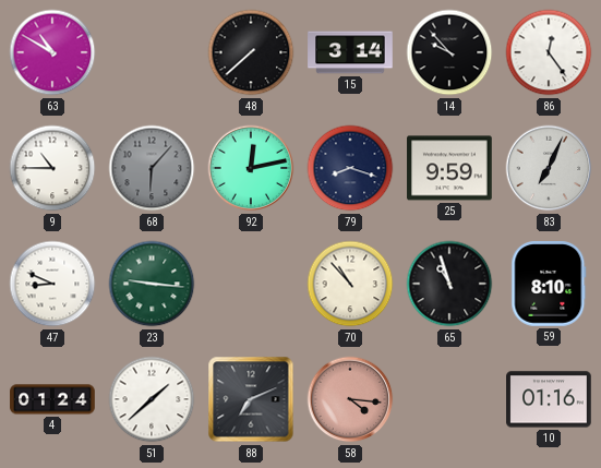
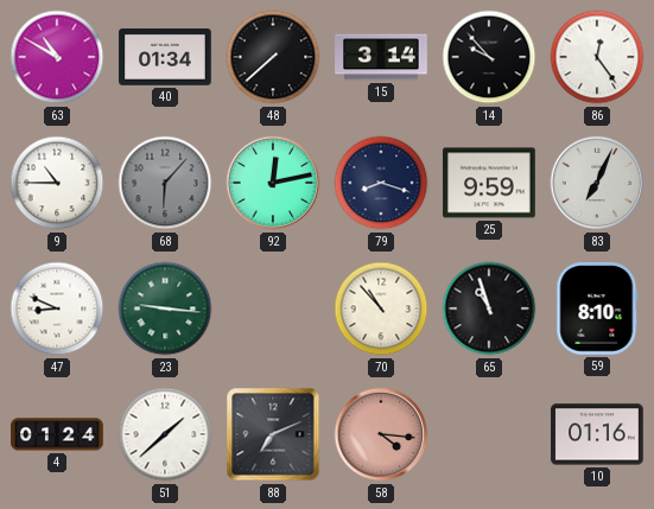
40: none -> 01:34 (165, 58)
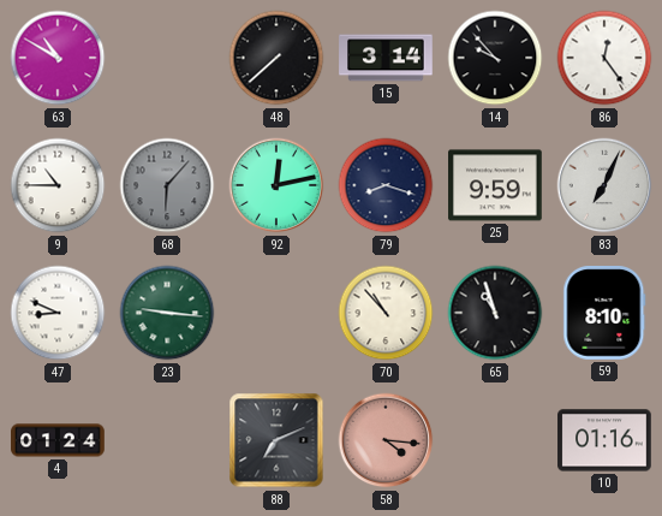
40: 01:34 -> none (165, 58)
51: 1:38 -> none (165, 434)
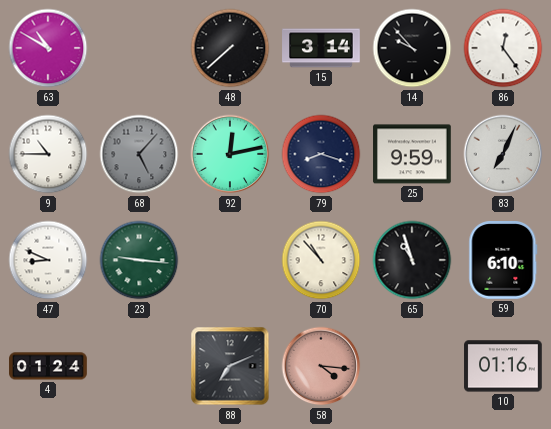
68: 6:07 -> 5:07 (139, 154)
59: 8:10 -> 6:10 (503, 261)
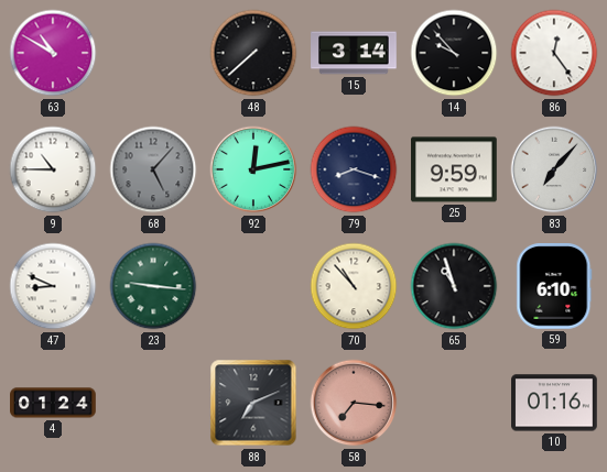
83: 7:04 -> 7:07 (554, 169)
58: 4:16 -> 7:16 (354, 403)
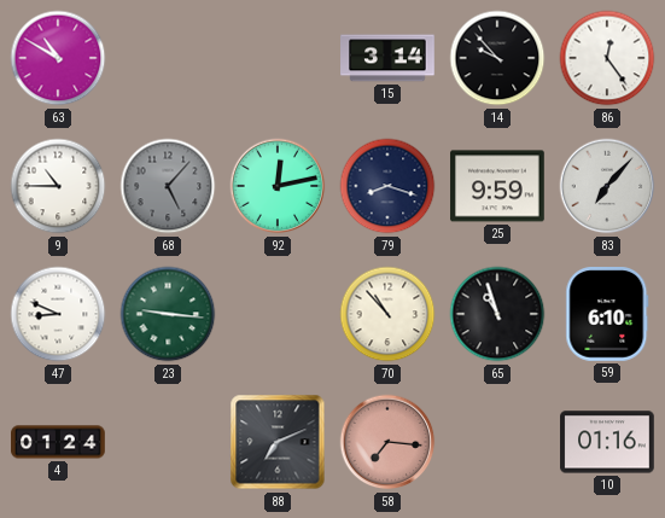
48: 7:38 -> none (253, 53)
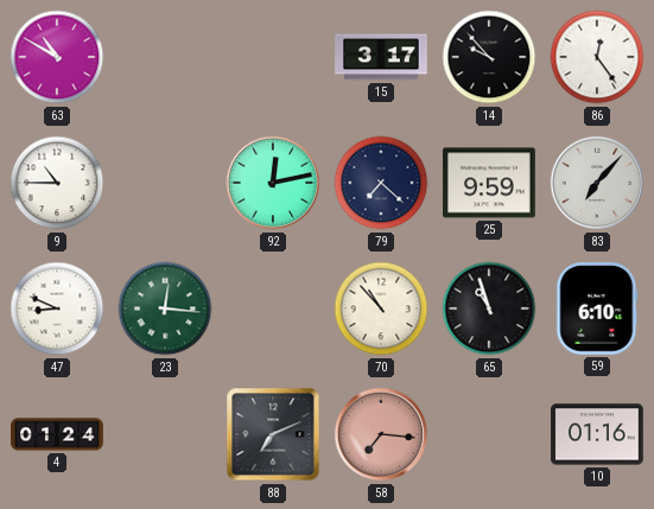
15: 3:14 -> 3:17 (381, 57)
68: 5:07 -> none (168, 186)
79: 8:18 -> 7:22 (381, 183)
23: 9:16 -> 12:16 (165, 308)
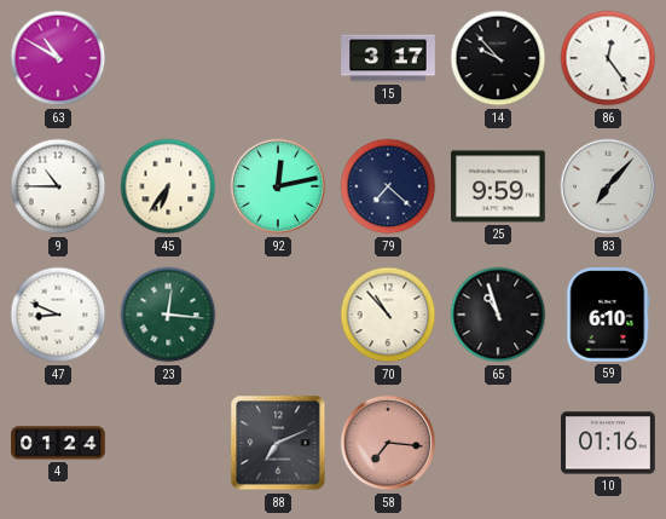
45: none -> 6:36 (168, 186)
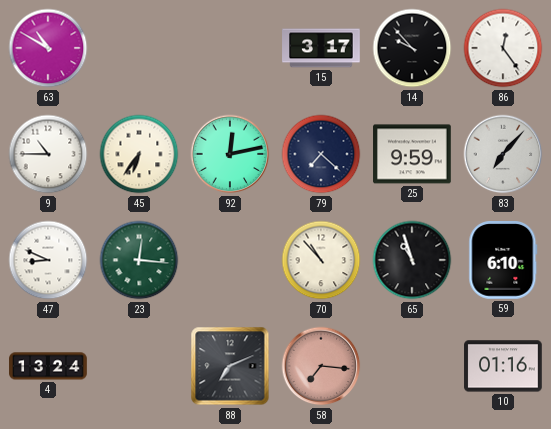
4: 01:24 -> 13:24 (48, 366)
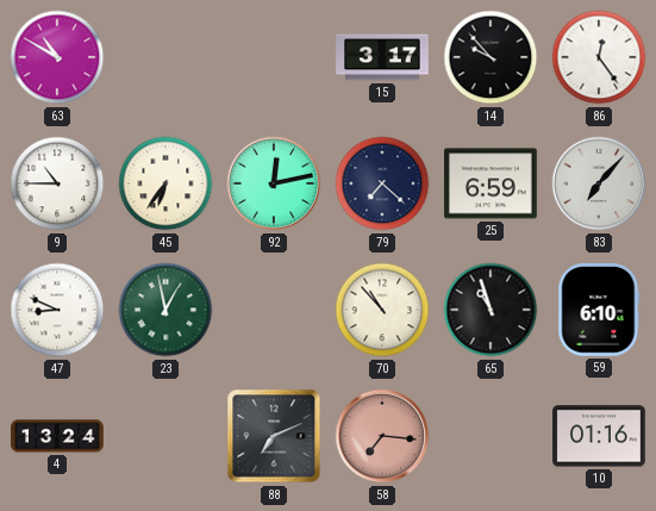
25: 9:59 -> 6:59 (491, 183)
23: 12:16 -> 12:58 (165, 310)
